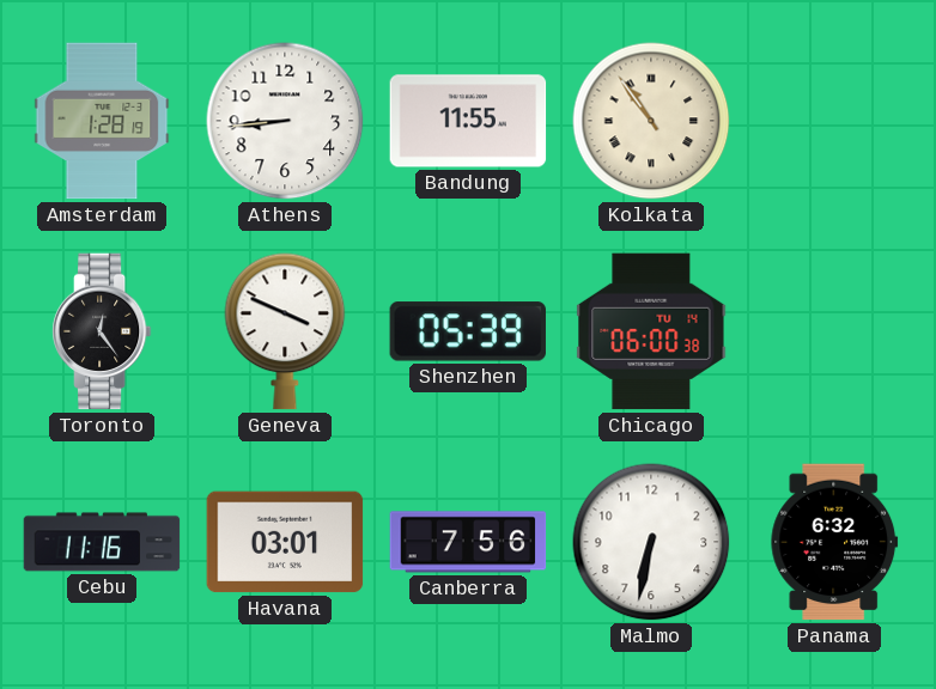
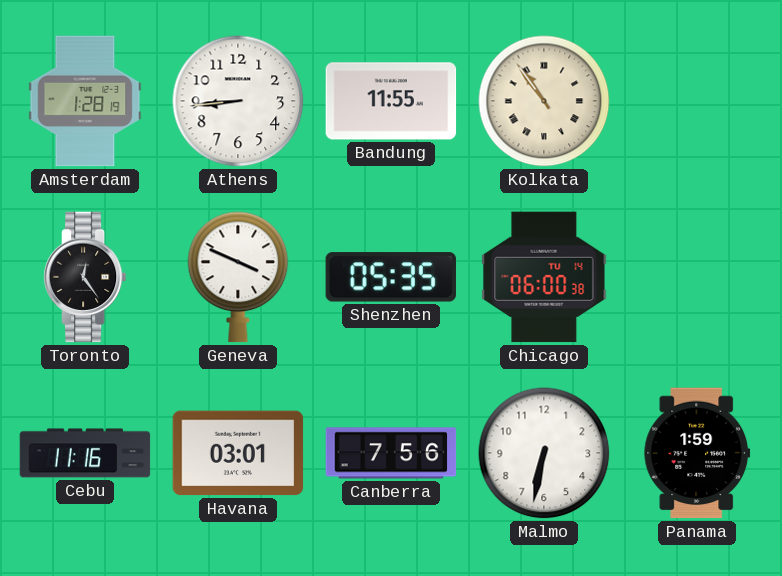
Shenzhen: 05:39 -> 05:35 (390, 277)
Panama: 6:32 -> 1:59 (697, 453)
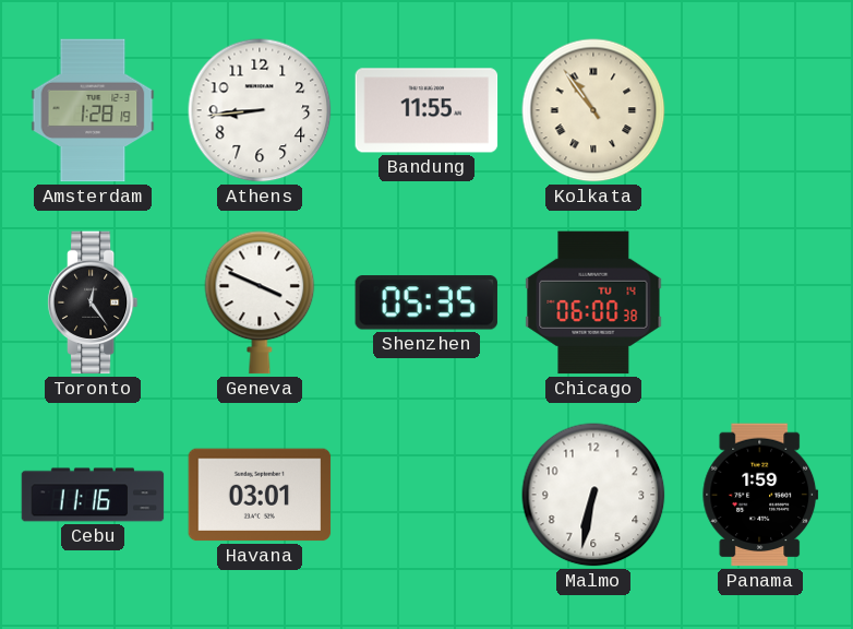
Canberra: 7:56 -> none (391, 453)
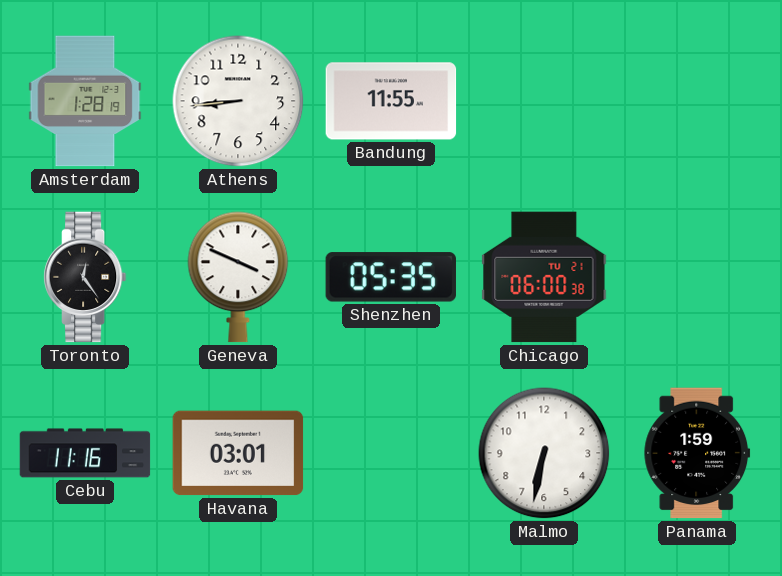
Kolkata: 10:54 -> none (593, 110)
Chicago date: TU 14 -> TU 21 (544, 277)
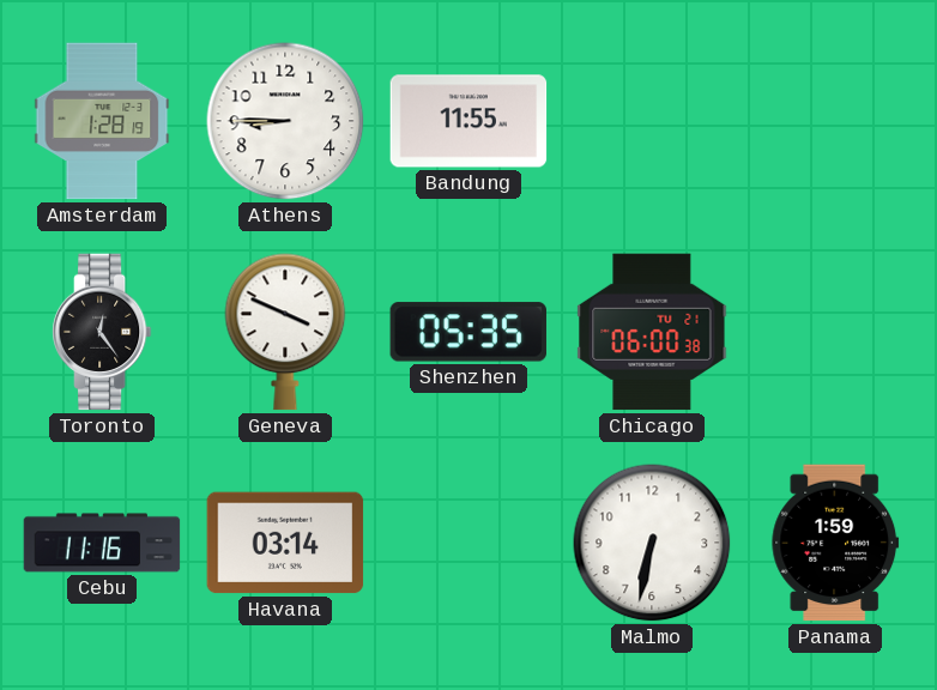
Athens: 8:44 -> 8:45 (285, 121)
Havana: 03:01 -> 03:14 (285, 543)
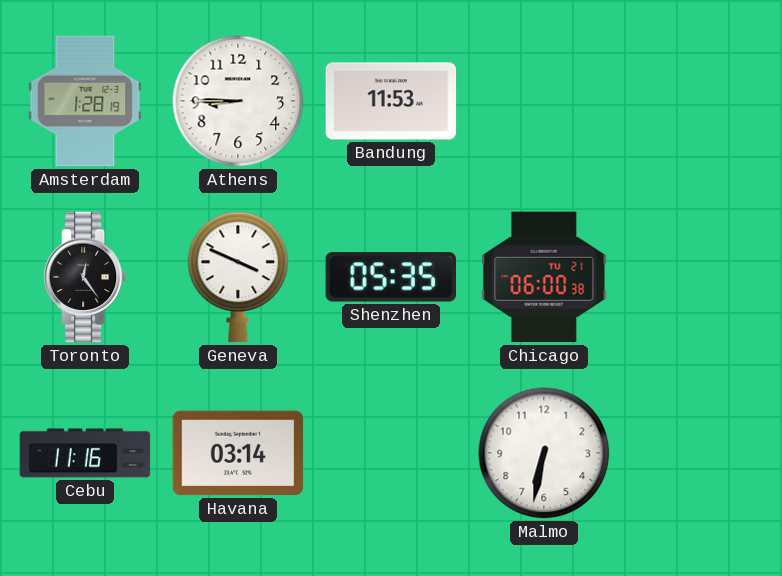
Bandung: 11:55 -> 11:53 (391, 101)
Panama: 1:59 -> none (835, 543)
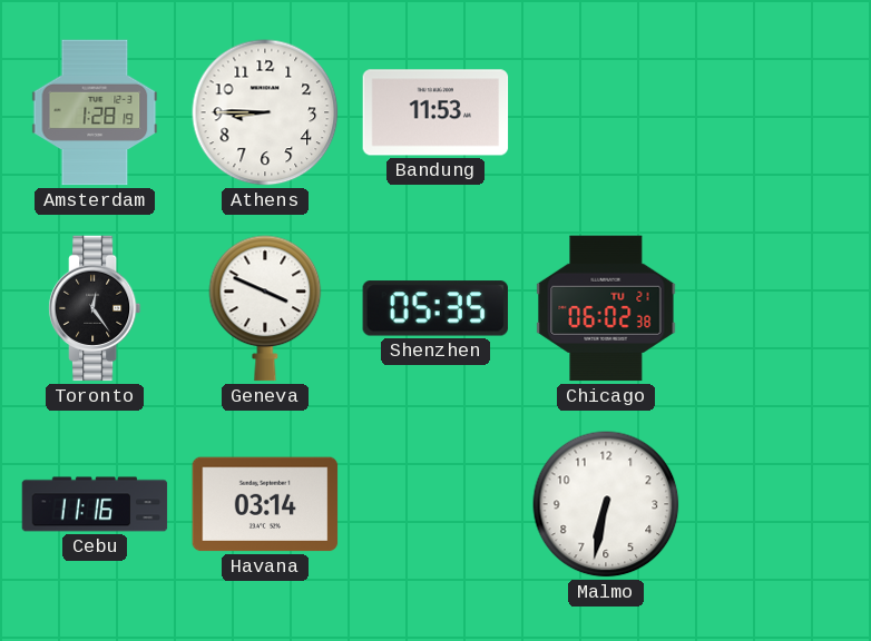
Chicago: 06:00 -> 06:02 (606, 308)
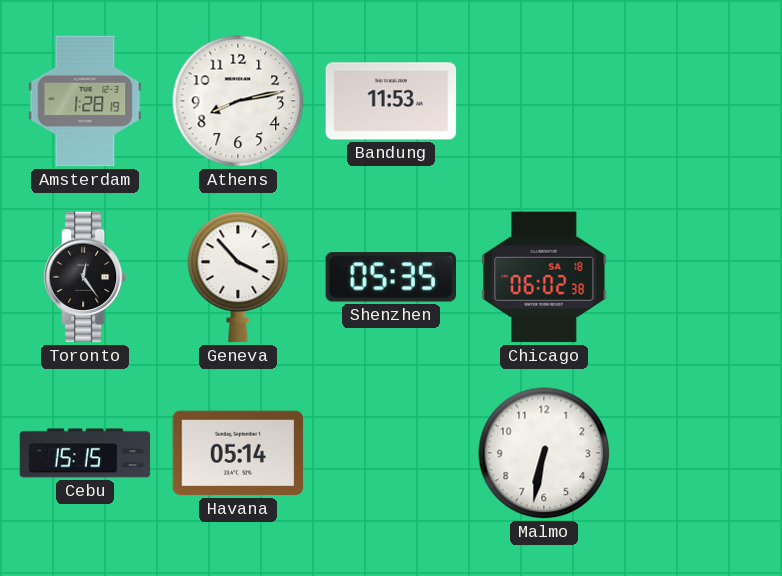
Athens: 8:45 -> 8:13 (238, 101)
Geneva: 3:49 -> 3:53 (238, 277)
Chicago date: TU 21 -> SA 18 (544, 277)
Cebu: 11:16 -> 15:15 (85, 453)
Havana: 03:14 -> 05:14 (238, 453)
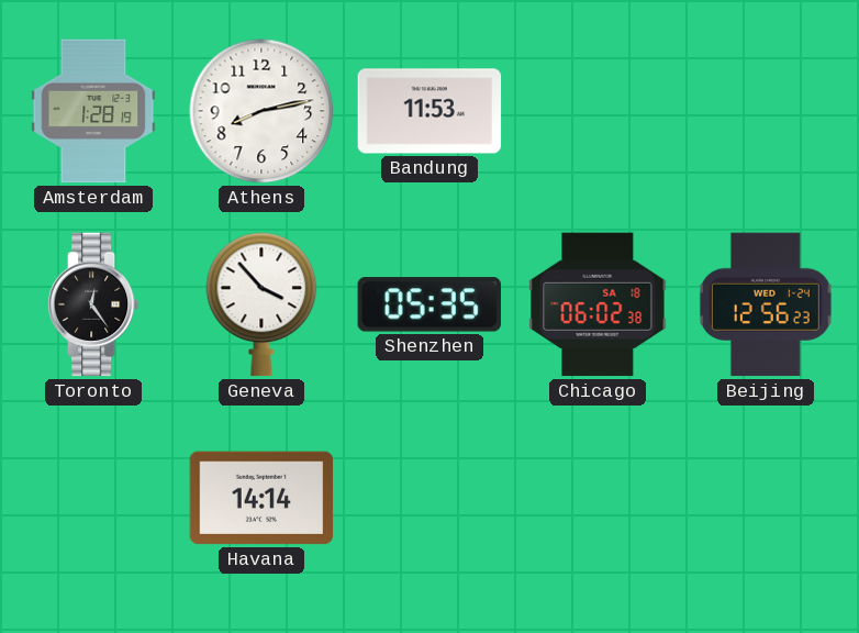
Beijing: none -> 12:56 (766, 304)
Cebu: 15:15 -> none (85, 453)
Havana: 05:14 -> 14:14 (261, 498)
Malmo: 6:32 -> none (544, 453)
